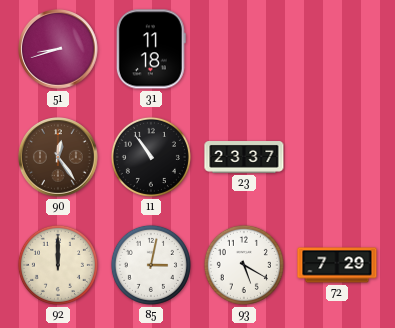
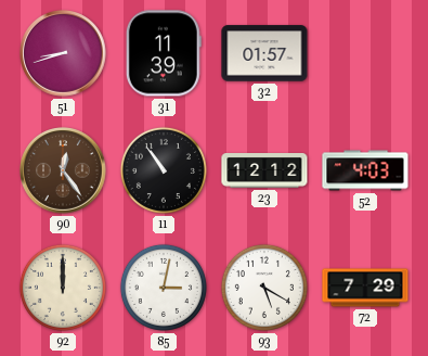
31: 11:18 -> 11:39 (164, 53)
32: none -> 01:57 (264, 53)
23: 23:37 -> 12:12 (264, 171)
52: none -> 4:03 (365, 170)
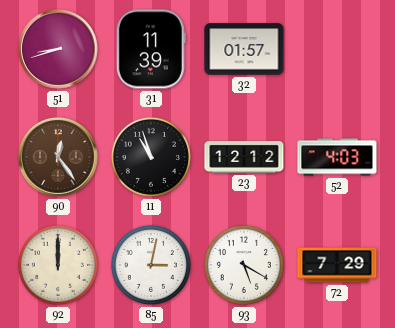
11: 10:54 -> 10:57 (151, 157)
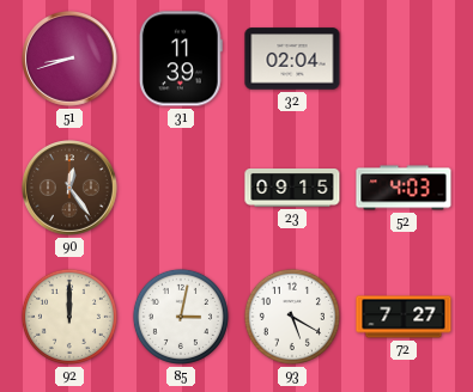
32: 01:57 -> 02:04 (292, 59)
11: 10:57 -> none (151, 157)
23: 12:12 -> 09:15 (292, 189)
72: 7:29 -> 7:27 (404, 317)
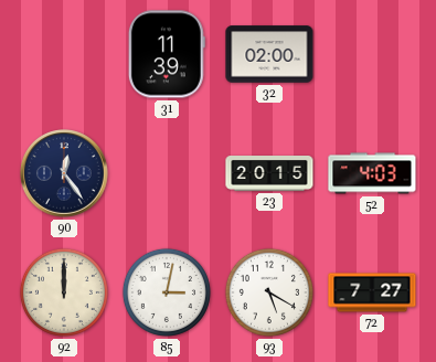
51: 8:42 -> none (71, 60)
32: 02:04 -> 02:00 (269, 54)
90 dial: brown -> navy (65, 174)
23: 09:15 -> 20:15 (269, 174)
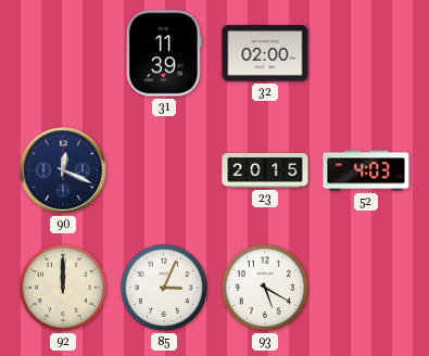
90: 12:24 -> 12:19 (64, 171)
85: 3:02 -> 3:04 (164, 288)
72: 7:27 -> none (372, 292)
